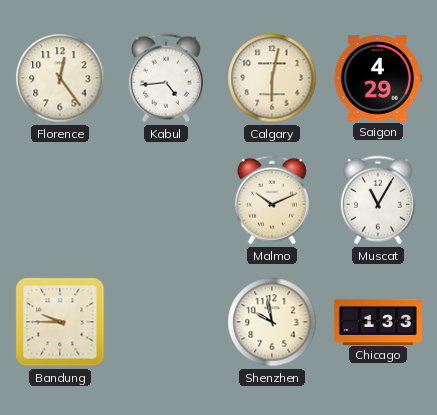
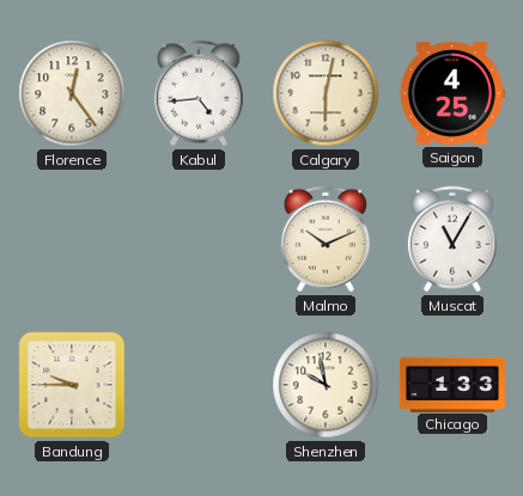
Saigon: 4:29 -> 4:25 (452, 94)
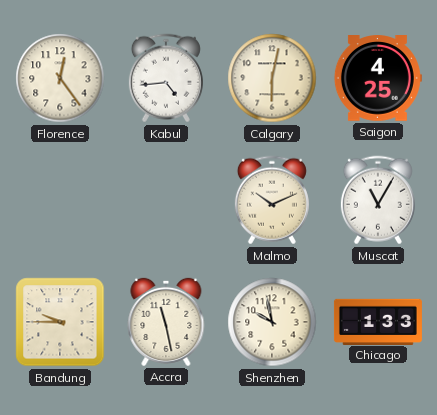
Accra: none -> 11:28 (166, 322)
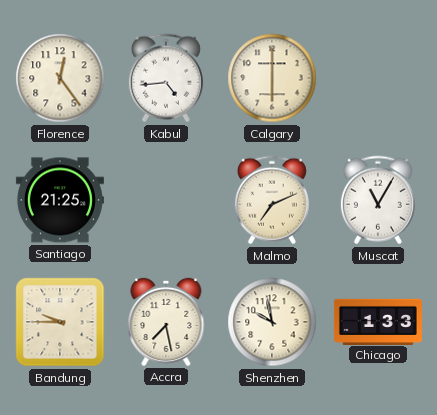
Calgary: 6:02 -> 6:00 (272, 78)
Saigon: 4:25 -> none (378, 79)
Santiago: none -> 21:25 (60, 200)
Malmo: 10:11 -> 7:11 (272, 200)
Accra: 11:28 -> 7:28 (166, 322)
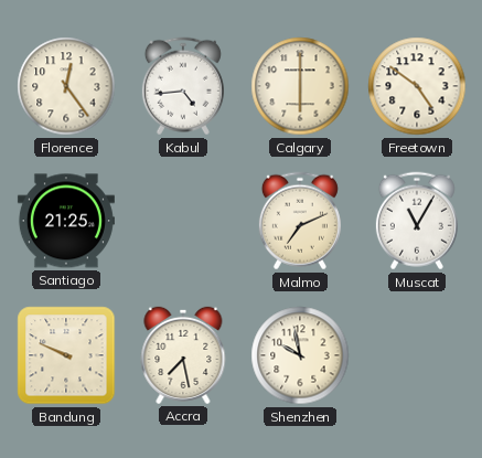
Freetown: none -> 4:51 (417, 86)
Bandung: 9:45 -> 9:49 (66, 355)
Chicago: 1:33 -> none (378, 321)
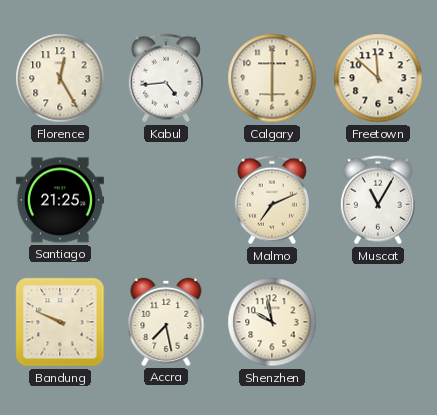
Florence: 12:24 -> 12:25 (60, 78)
Freetown: 4:51 -> 11:52 (378, 78)
